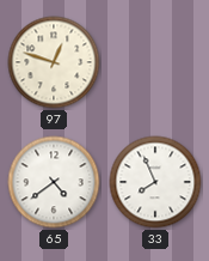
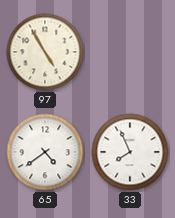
97: 12:48 -> 4:55 (45, 52)
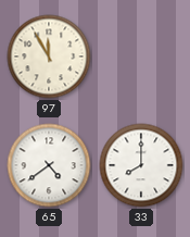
97: 4:55 -> 11:55 (49, 57)
33: 7:56 -> 8:00 (141, 165)
